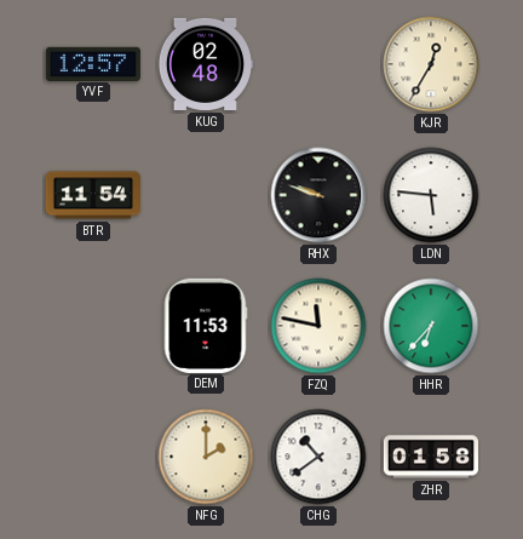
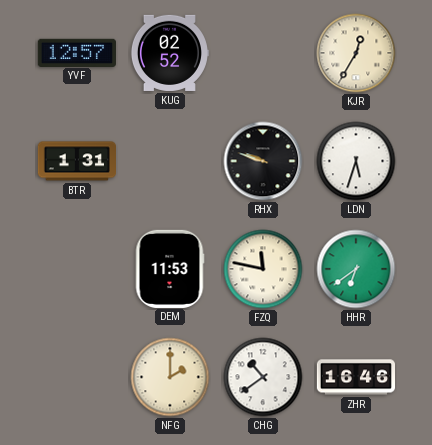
KUG: 02:48 -> 02:52 (169, 53)
BTR: 11:54 -> 1:31 (76, 161)
LDN: 5:46 -> 5:33 (356, 161)
HHR: 6:37 -> 6:39 (356, 269)
ZHR: 01:58 -> 16:46 (355, 377)
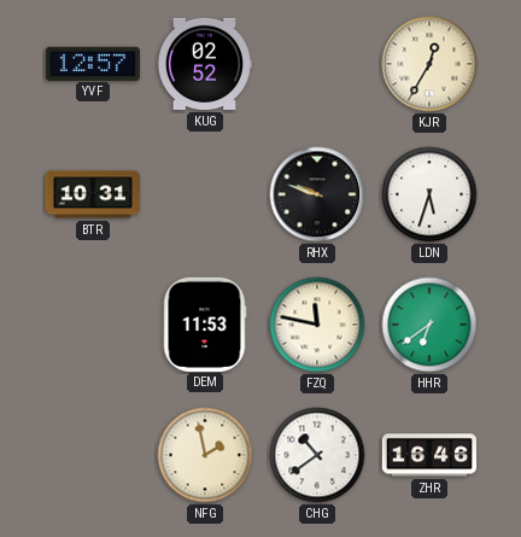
BTR: 1:31 -> 10:31 (92, 194)
NFG: 2:00 -> 1:58 (205, 455)
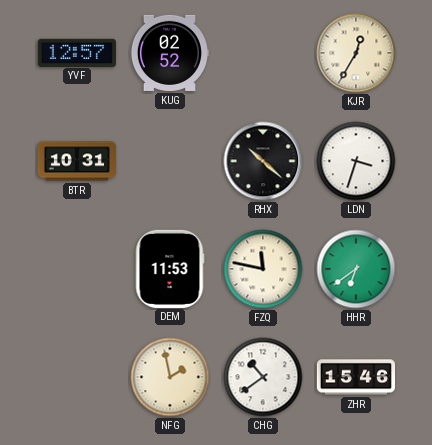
RHX: 9:48 -> 10:22 (263, 161)
LDN: 5:33 -> 3:33 (356, 161)
ZHR: 16:46 -> 15:46 (355, 377)
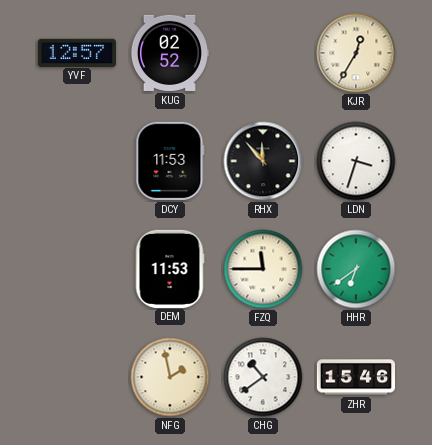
BTR: 10:31 -> none (76, 161)
DCY: none -> 11:53 (170, 161)
RHX: 10:22 -> 11:53 (263, 161)
FZQ: 11:47 -> 11:45 (263, 269)
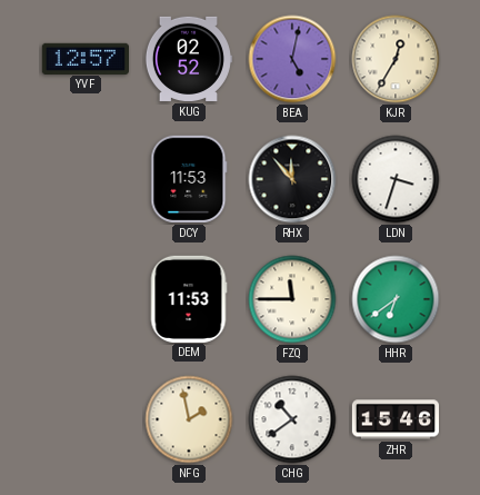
BEA: none -> 5:02 (292, 59)
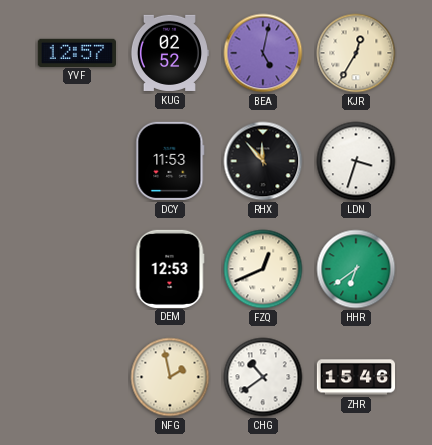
DEM: 11:53 -> 12:53 (170, 268)
FZQ: 11:45 -> 12:41 (263, 269)
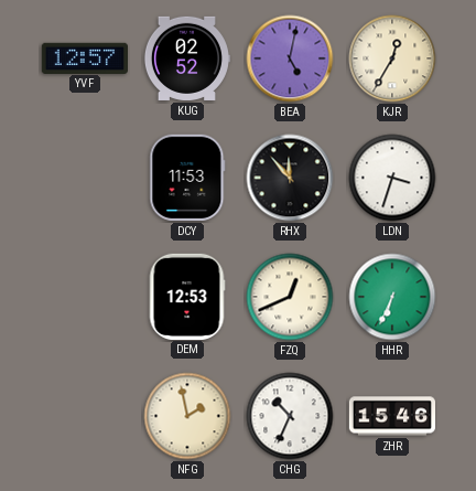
HHR: 6:39 -> 6:34 (392, 297)
CHG: 10:39 -> 10:34 (290, 416)
